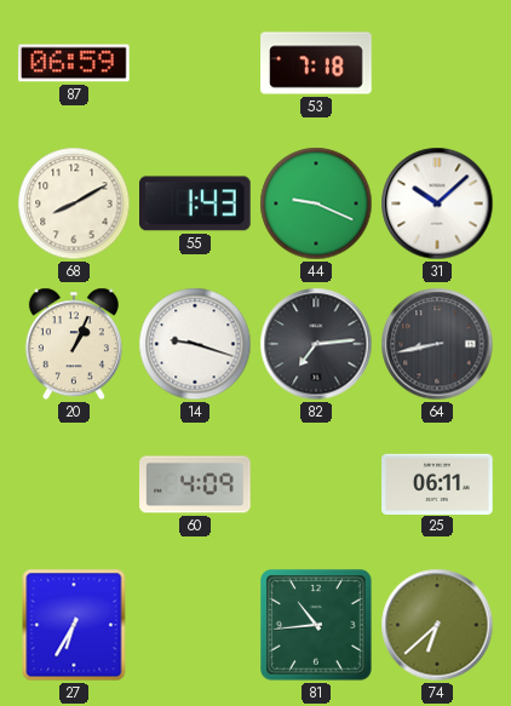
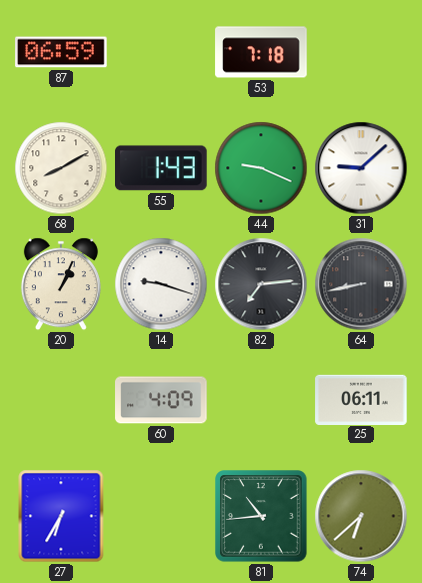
31: 10:08 -> 9:08 (361, 168)
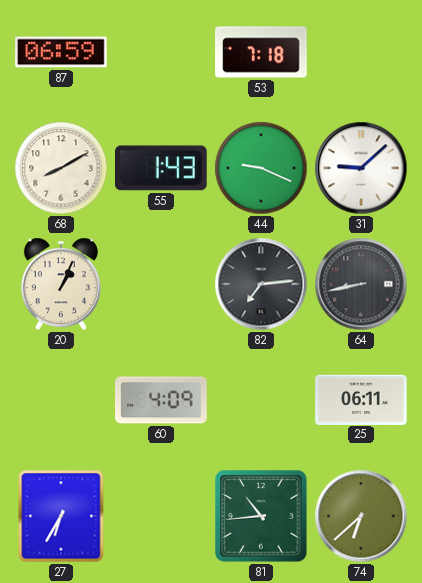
14: 9:18 -> none (161, 284)
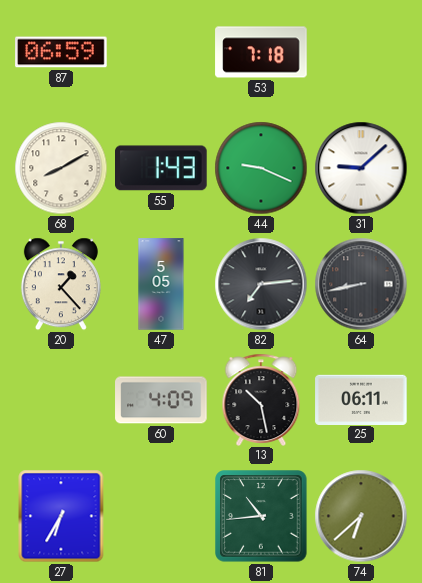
20: 1:04 -> 1:23 (61, 284)
47: none -> 5:05 (161, 284)
13: none -> 10:28 (261, 399)
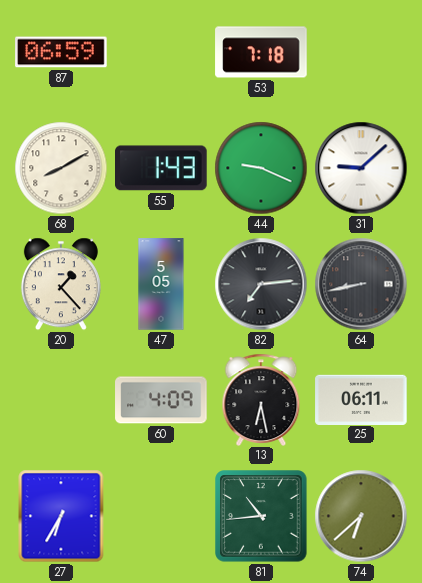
13: 10:28 -> 6:28 (261, 399)
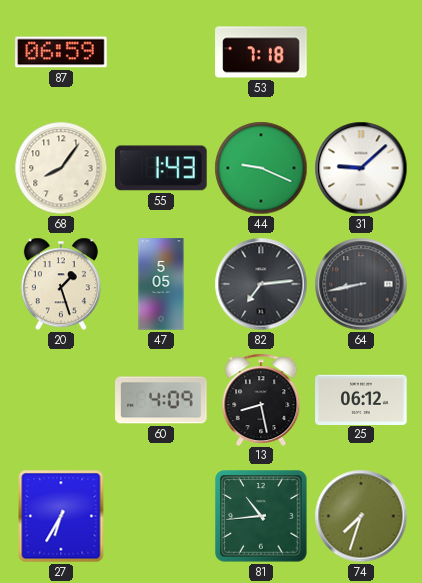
68: 8:10 -> 8:06 (61, 168)
20: 1:23 -> 1:27 (61, 284)
13: 6:28 -> 8:28 (261, 399)
25: 06:11 -> 06:12 (361, 399)
74: 6:38 -> 7:33 (361, 516)
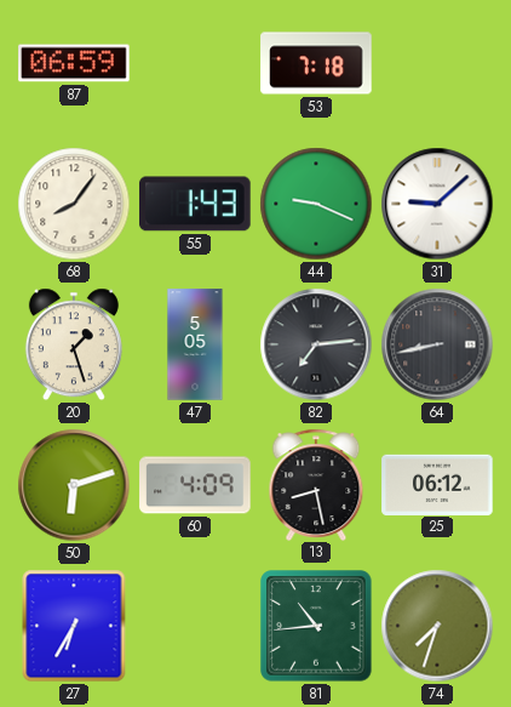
50: none -> 6:12 (74, 485)
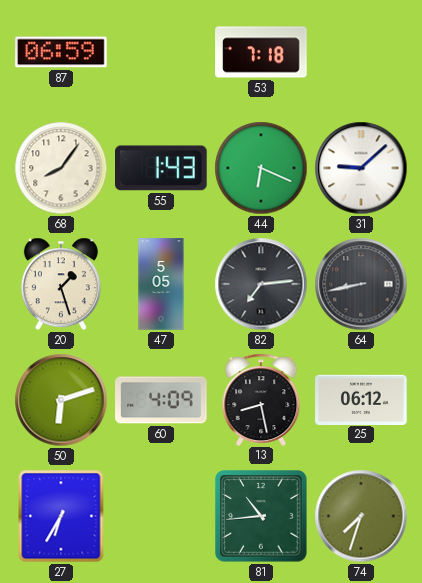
44: 9:19 -> 6:19 (261, 168)
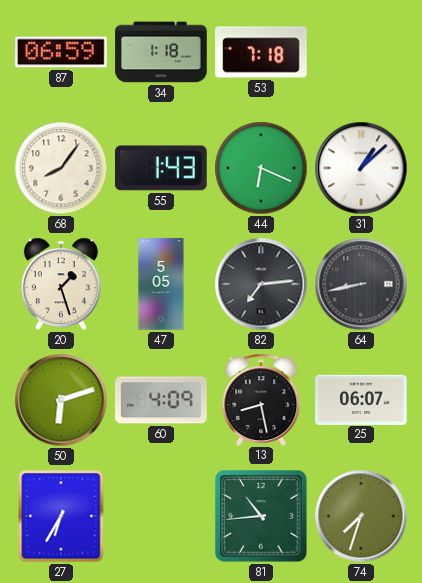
34: none -> 1:18 (161, 52)
31: 9:08 -> 1:08 (361, 168)
25: 06:12 -> 06:07 (361, 399)
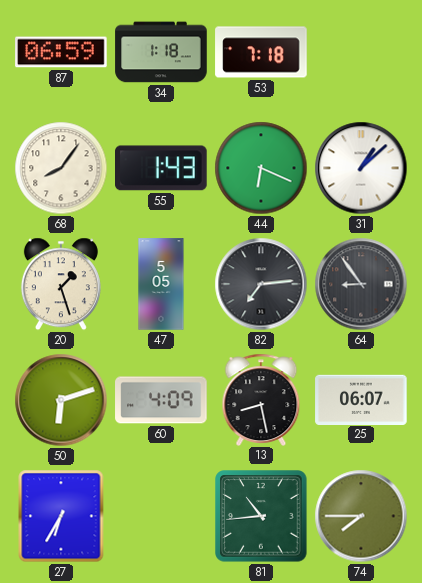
64: 8:43 -> 8:54 (361, 284)
74: 7:33 -> 7:45 (361, 516)
